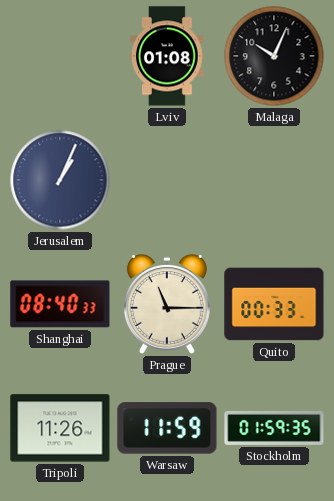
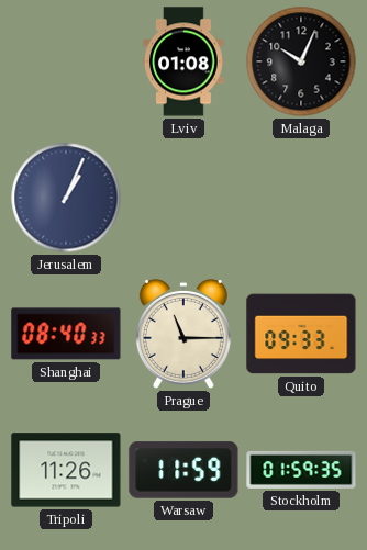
Quito: 00:33 -> 09:33 (301, 334)
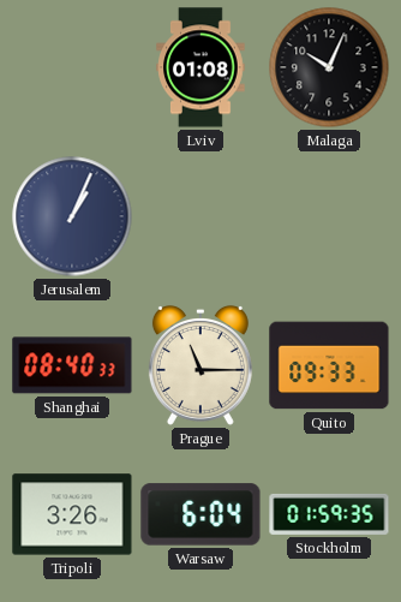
Tripoli: 11:26 -> 3:26 (72, 514)
Warsaw: 11:59 -> 6:04 (200, 514)
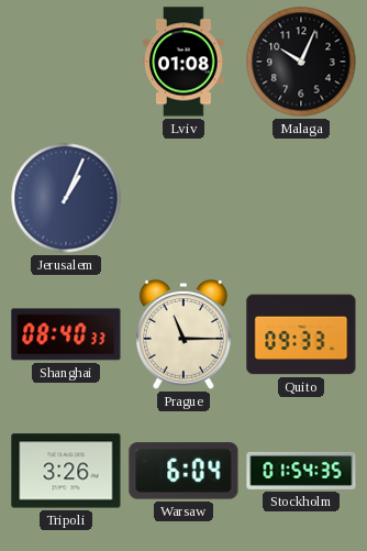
Stockholm: 01:59 -> 01:54 (301, 471)
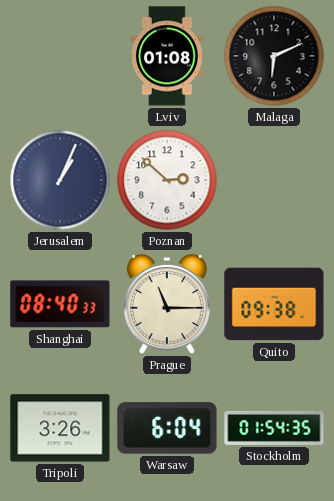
Malaga: 10:04 -> 6:11 (274, 56)
Poznan: none -> 2:52 (167, 180)
Quito: 09:33 -> 09:38 (274, 304)
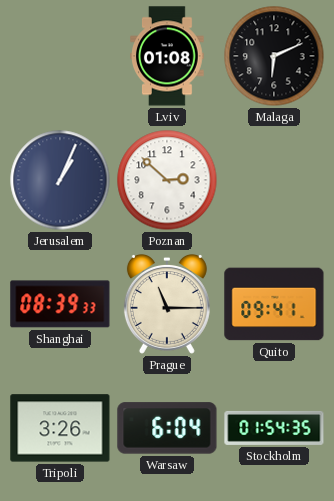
Shanghai: 08:40 -> 08:39 (60, 304)
Quito: 09:38 -> 09:41 (274, 304)
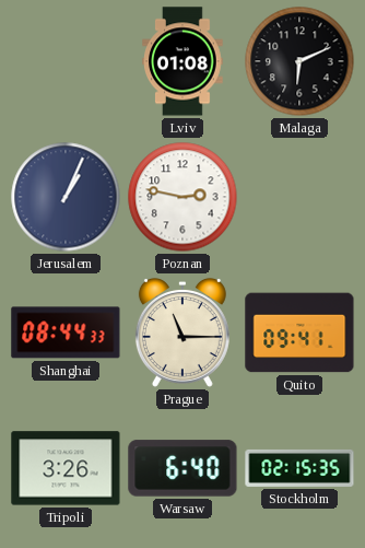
Poznan: 2:52 -> 2:47 (182, 197)
Shanghai: 08:39 -> 08:44 (66, 333)
Warsaw: 6:04 -> 6:40 (182, 468)
Stockholm: 01:54 -> 02:15 (299, 468)
